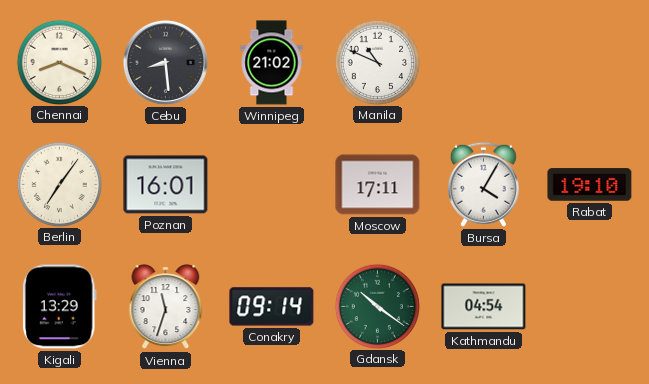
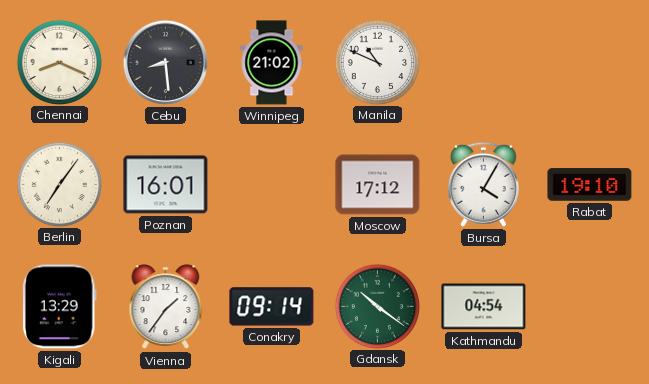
Moscow: 17:11 -> 17:12 (378, 185)
Vienna: 11:33 -> 1:36 (166, 307)
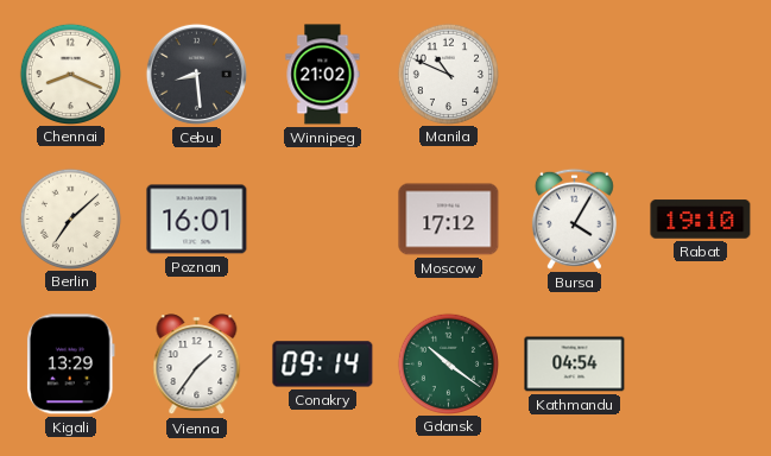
Berlin: 7:06 -> 7:08 (70, 218)
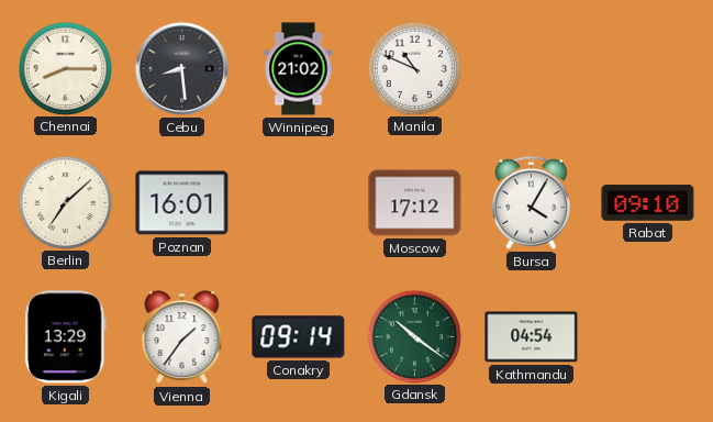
Chennai: 8:19 -> 8:15 (65, 68)
Rabat: 19:10 -> 09:10 (648, 203)
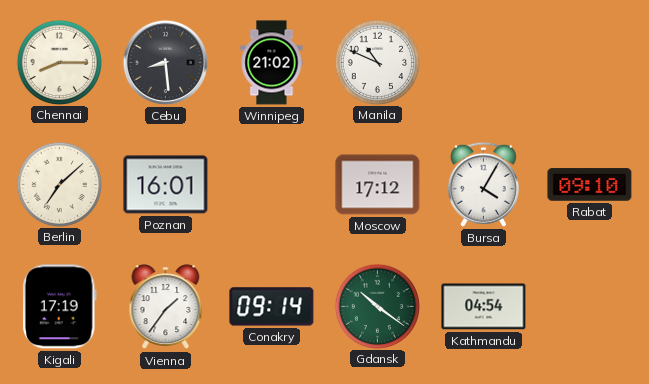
Kigali: 13:29 -> 17:19 (59, 307)
